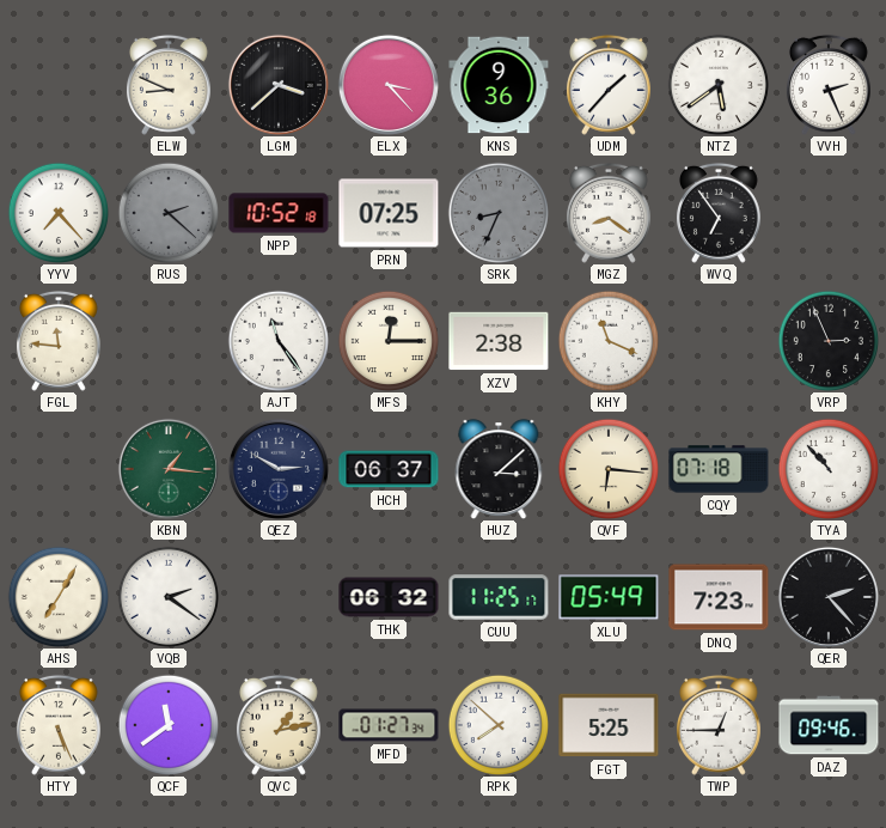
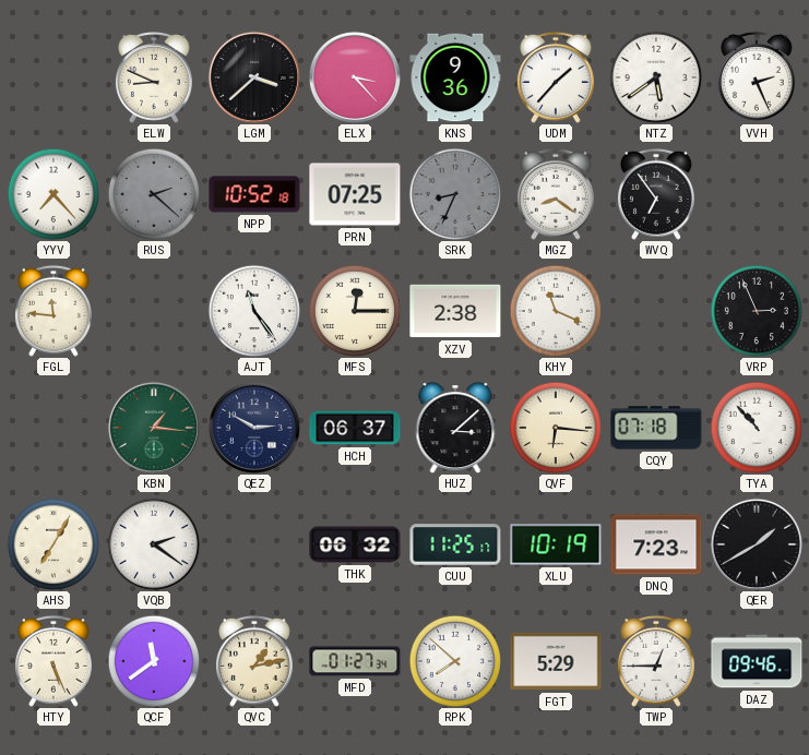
XLU: 05:49 -> 10:19 (556, 544)
QER: 2:23 -> 1:40 (757, 544)
FGT: 5:25 -> 5:29 (556, 661)
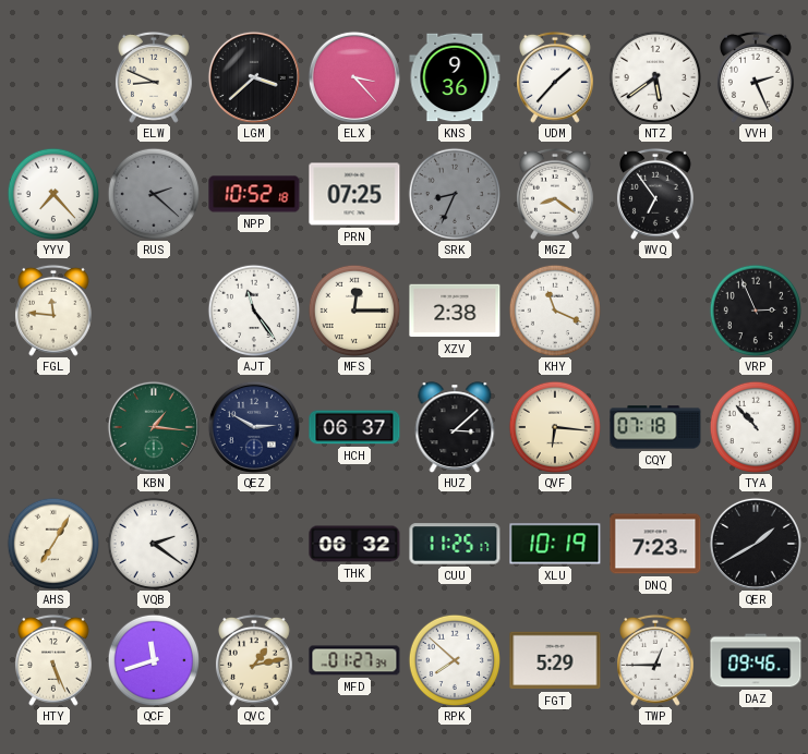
QCF: 11:39 -> 11:42 (153, 659)
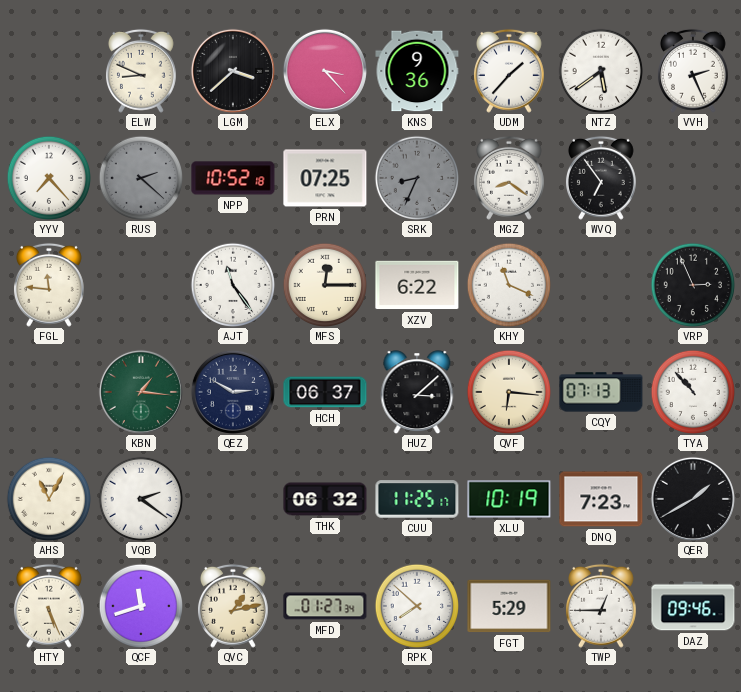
XZV: 2:38 -> 6:22 (417, 285)
CQY: 07:18 -> 07:13 (601, 392)
AHS: 7:05 -> 11:05 (48, 498)
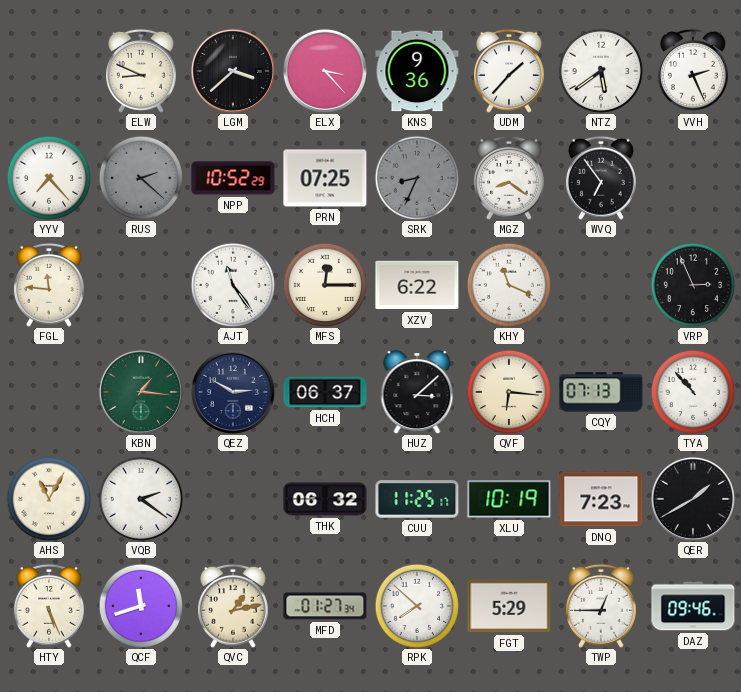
NPP: 10:52:18 -> 10:52:29 (233, 178)
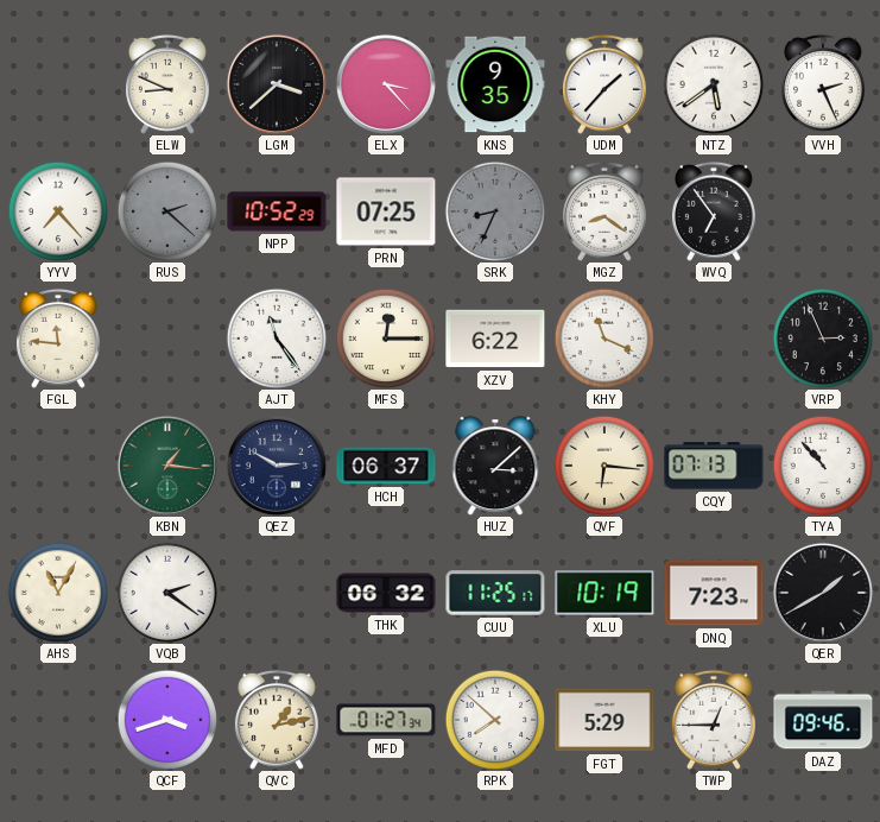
KNS: 9:36 -> 9:35 (495, 84)
HTY: 5:26 -> none (49, 606)
QCF: 11:42 -> 3:42 (166, 719)
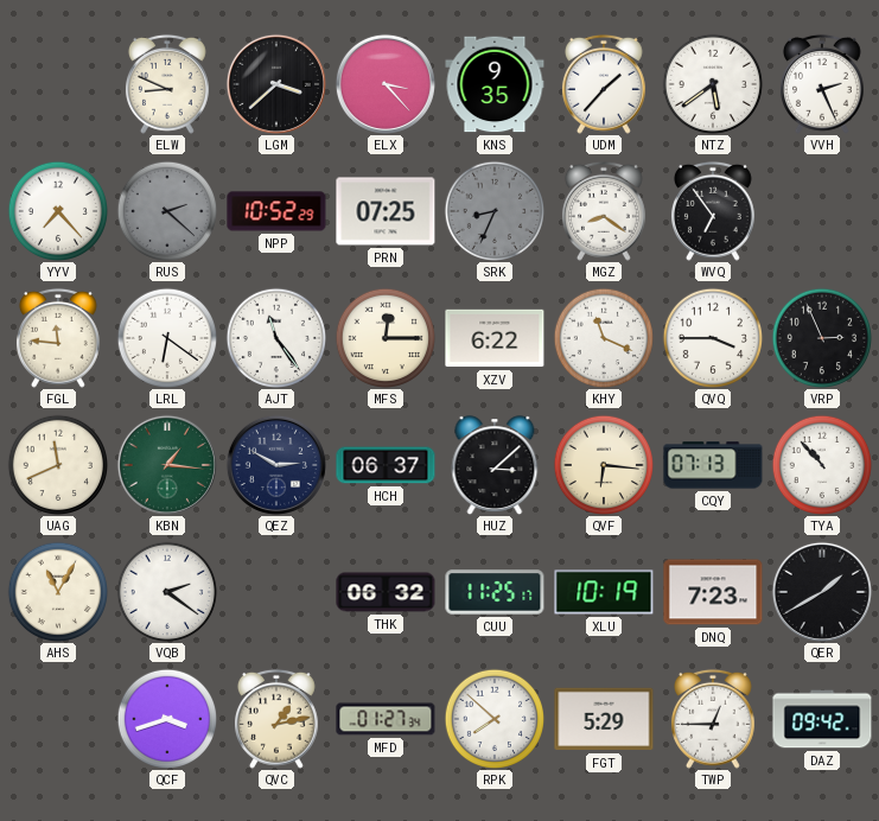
LRL: none -> 6:21 (166, 337)
QVQ: none -> 3:45 (712, 337)
UAG: none -> 11:41 (57, 464)
DAZ: 09:46 -> 09:42 (822, 719)
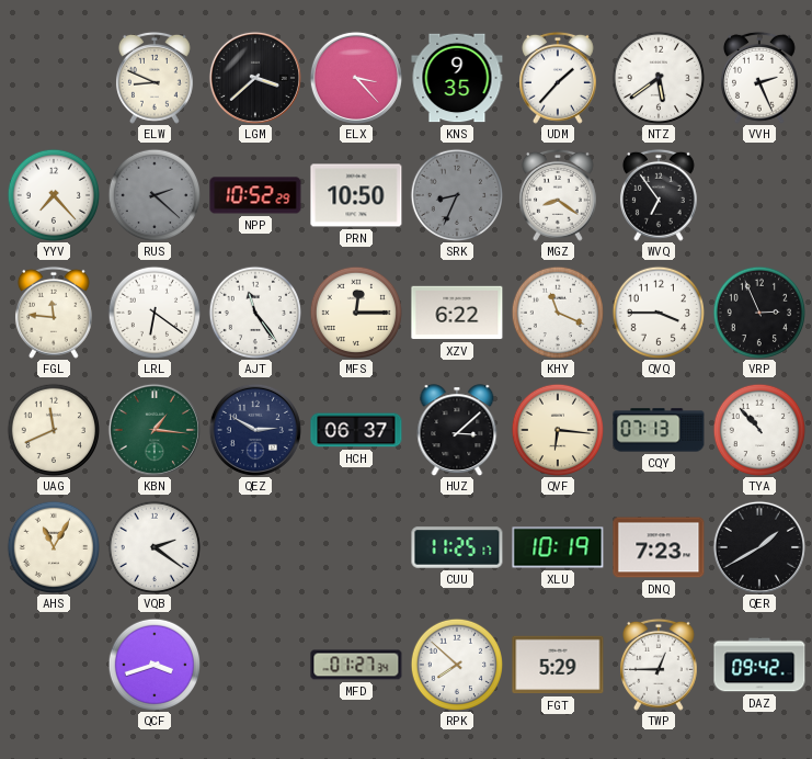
PRN: 07:25 -> 10:50 (356, 195)
THK: 06:32 -> none (386, 592)
QVC: 1:13 -> none (276, 719)
